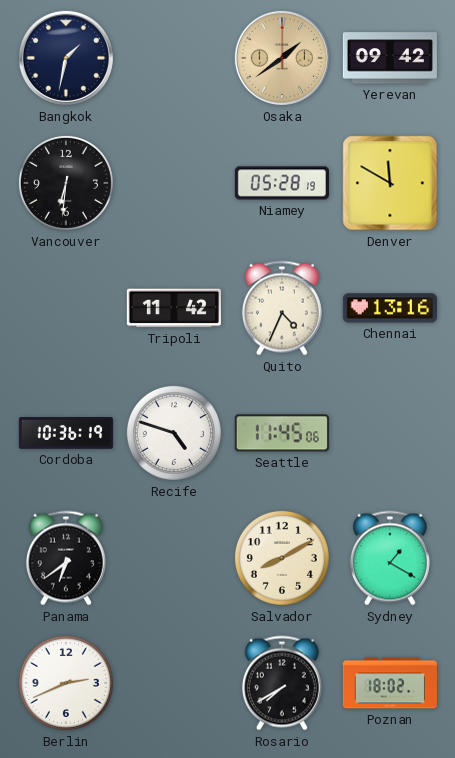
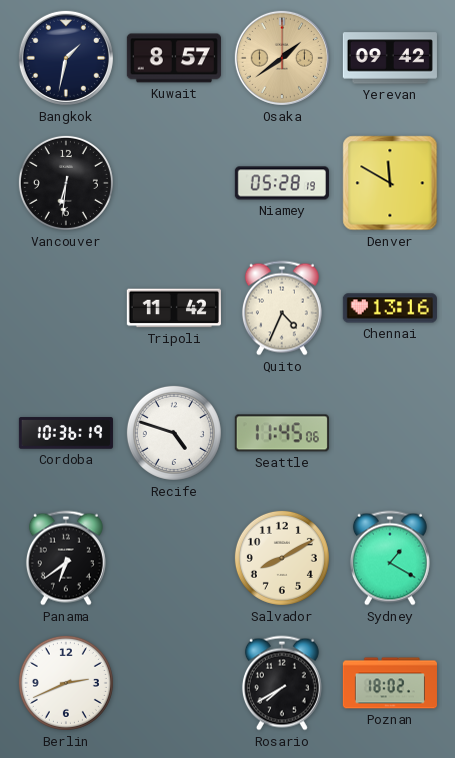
Kuwait: none -> 8:57 (174, 58)
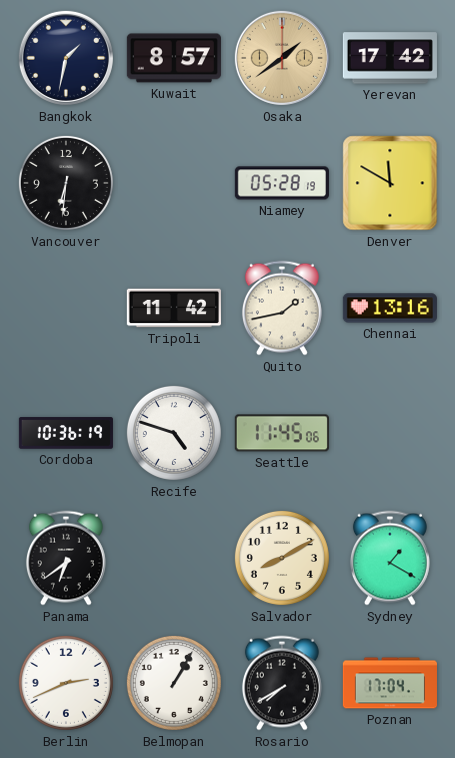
Yerevan: 09:42 -> 17:42 (390, 58)
Quito: 4:34 -> 1:43 (282, 308)
Belmopan: none -> 1:05 (174, 683)
Poznan: 18:02 -> 17:04 (390, 683)
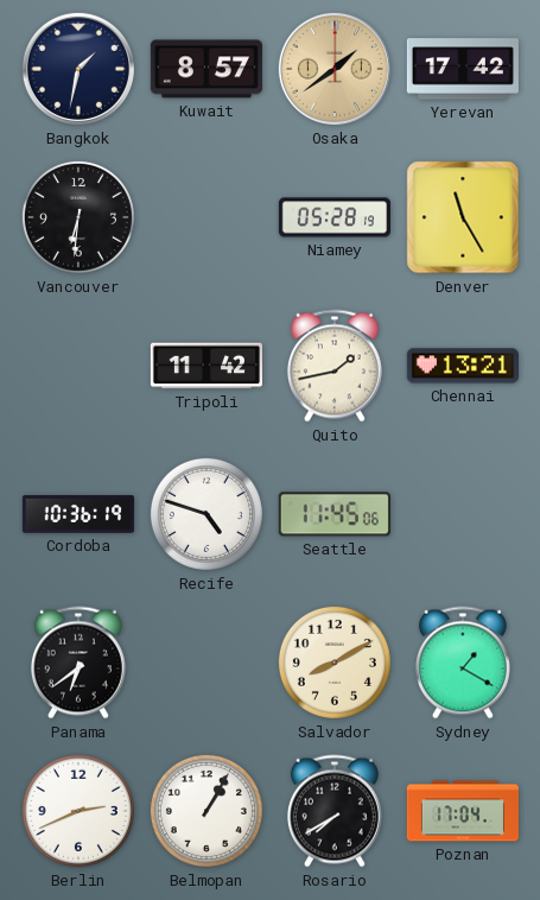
Denver: 11:50 -> 11:25 (463, 217)
Chennai: 13:16 -> 13:21 (463, 366)
